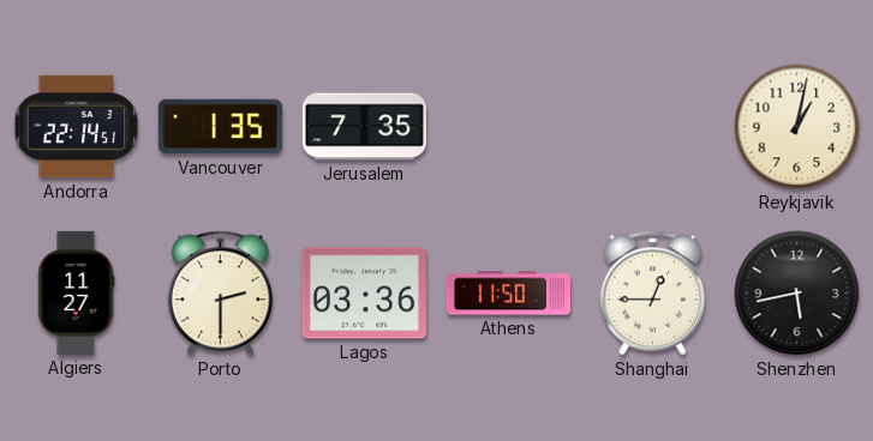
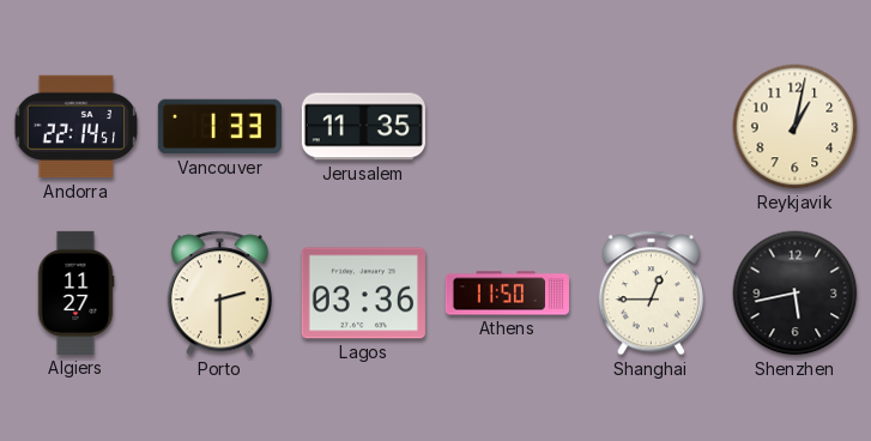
Vancouver: 1:35 -> 1:33 (219, 127)
Jerusalem: 7:35 -> 11:35 (363, 127)
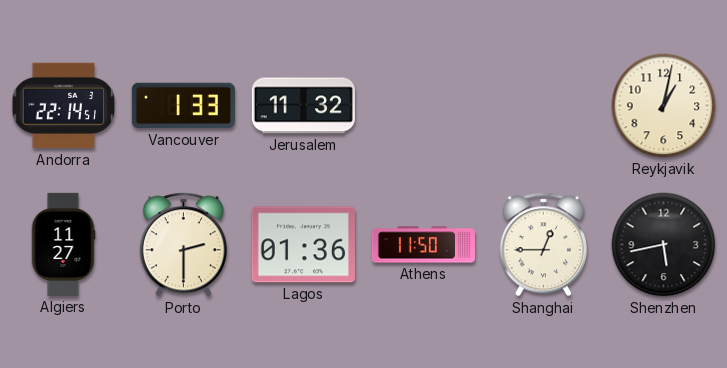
Jerusalem: 11:35 -> 11:32 (303, 106)
Lagos: 03:36 -> 01:36 (303, 245)
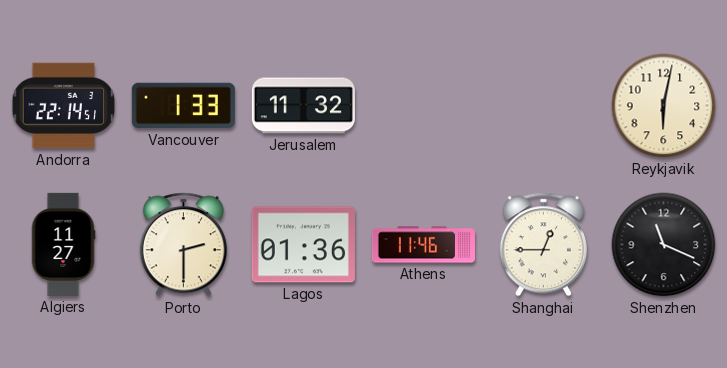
Reykjavik: 1:02 -> 6:02 (664, 106)
Athens: 11:50 -> 11:46 (423, 245)
Shenzhen: 5:43 -> 11:19 (664, 245)
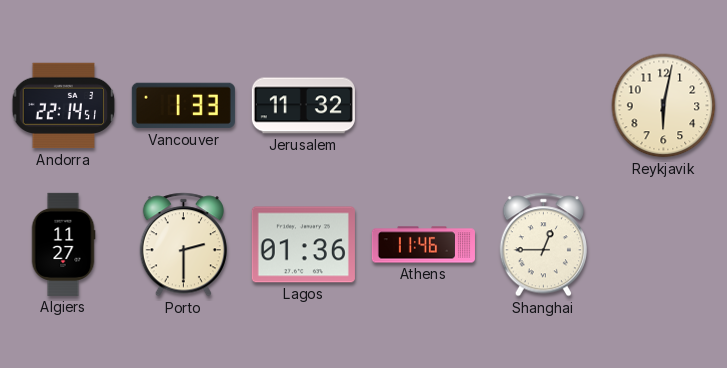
Shenzhen: 11:19 -> none (664, 245)
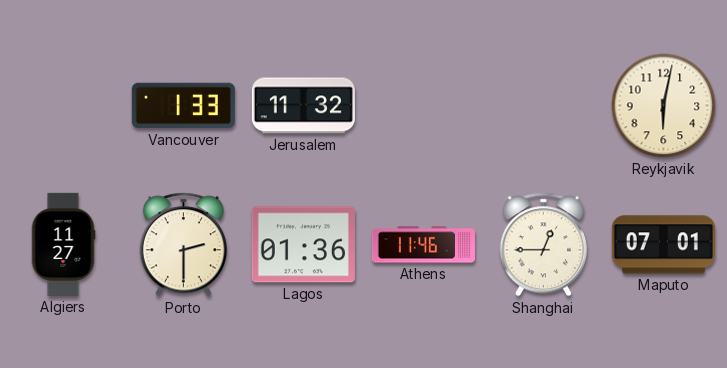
Andorra: 22:14 -> none (64, 106)
Maputo: none -> 07:01 (663, 245)
